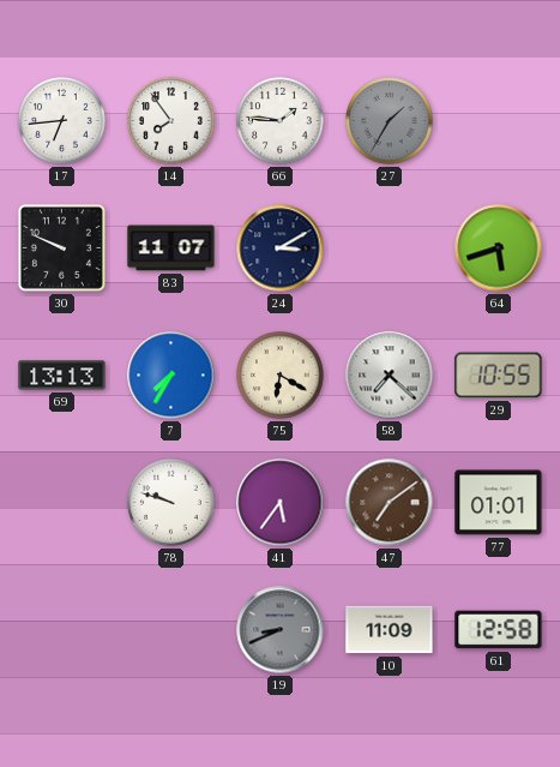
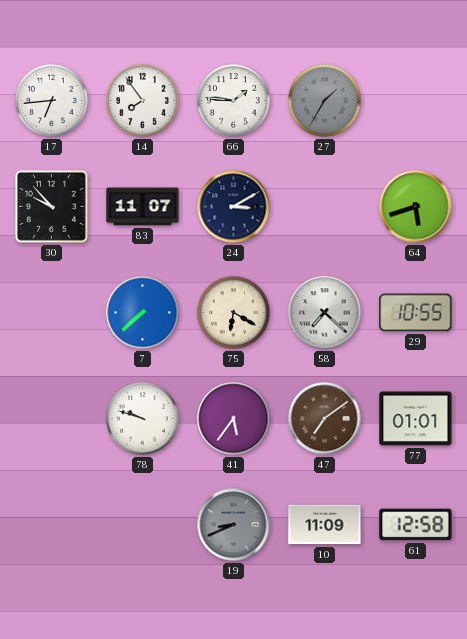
30: 9:49 -> 9:53 (51, 206)
69: 13:13 -> none (62, 376)
7: 7:35 -> 7:38 (143, 313)
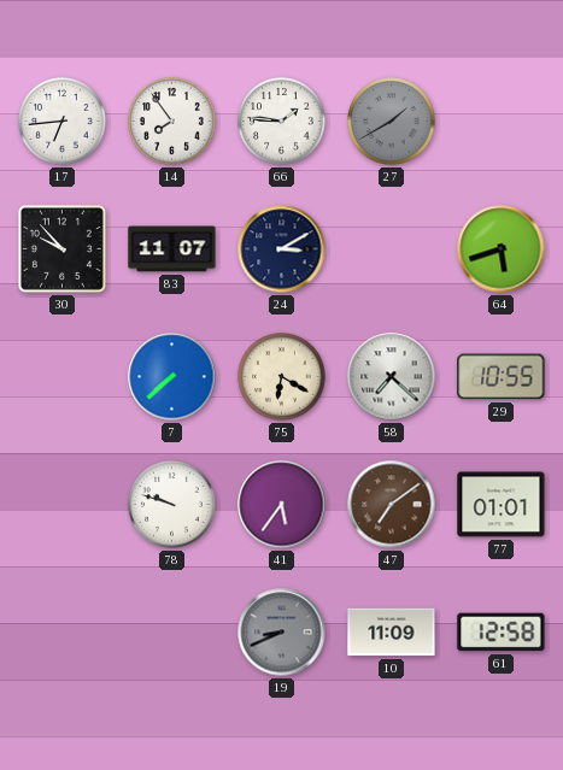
27: 1:35 -> 1:40 (392, 122)
